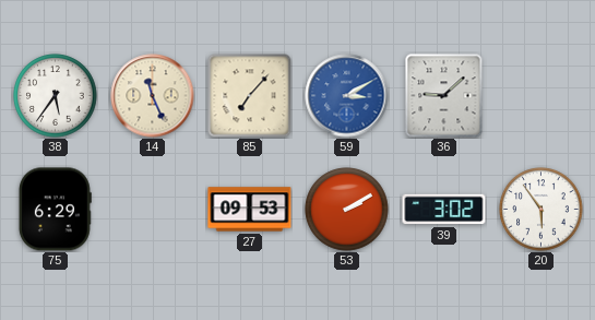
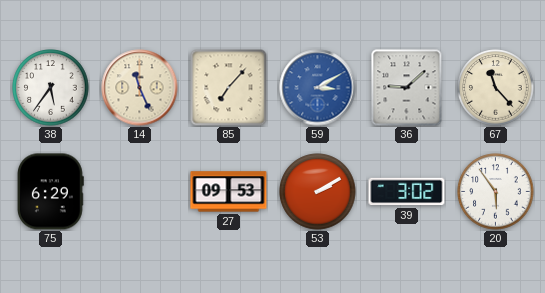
67: none -> 11:23 (496, 88)
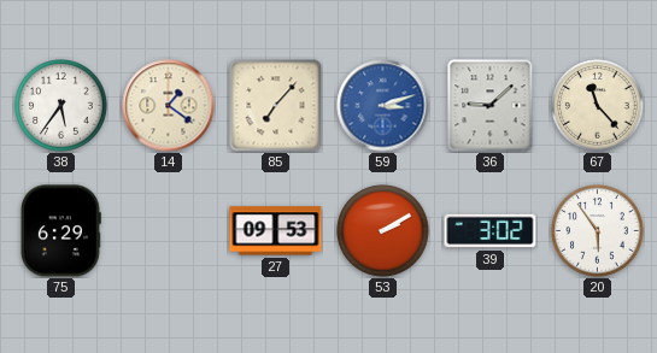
14: 11:26 -> 1:21 (169, 106)
59: 3:10 -> 3:12 (383, 106)
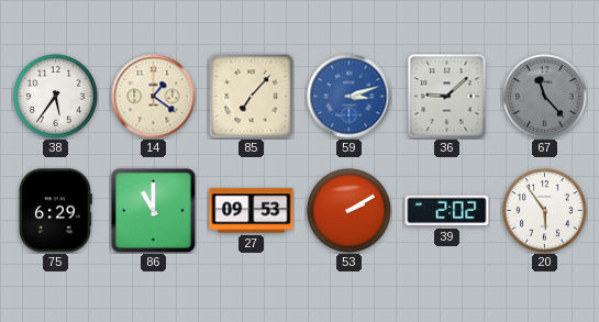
67 dial: cream -> grey (545, 97)
86: none -> 11:00 (153, 210)
39: 3:02 -> 2:02 (447, 211)
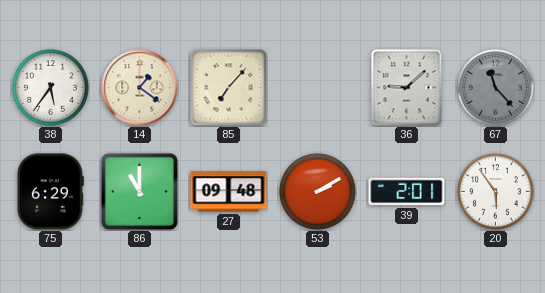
59: 3:12 -> none (350, 97)
27: 09:53 -> 09:48 (229, 192)
39: 2:02 -> 2:01 (407, 192)
